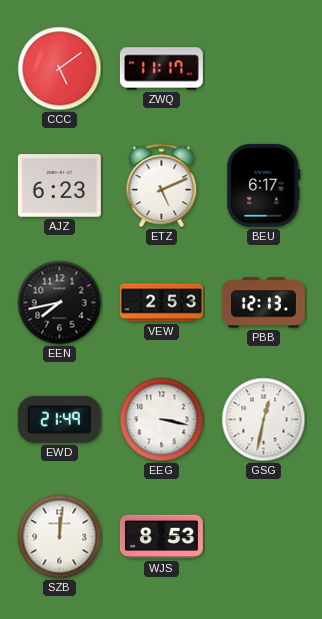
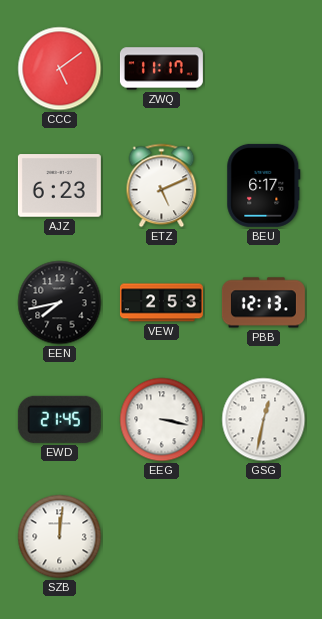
EWD: 21:49 -> 21:45 (59, 419)
WJS: 8:53 -> none (161, 537)
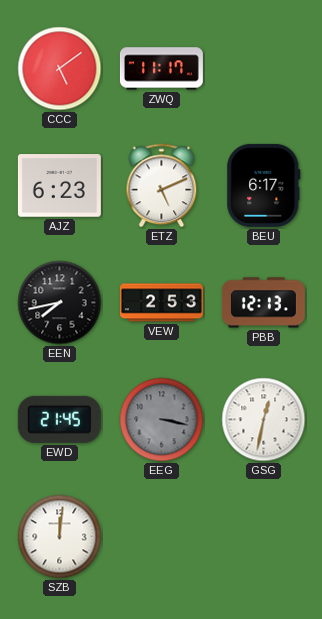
EEG dial: white -> grey (162, 420)
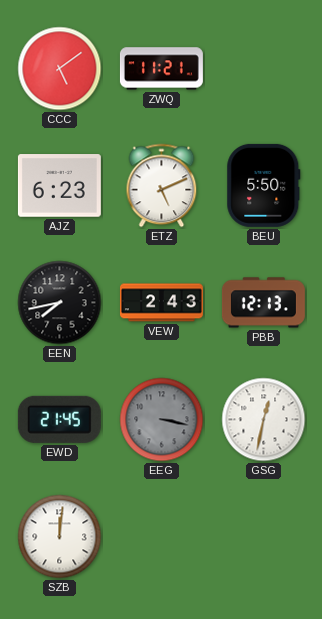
ZWQ: 11:17 -> 11:21 (161, 69)
BEU: 6:17 -> 5:50 (264, 185)
VEW: 2:53 -> 2:43 (161, 303)
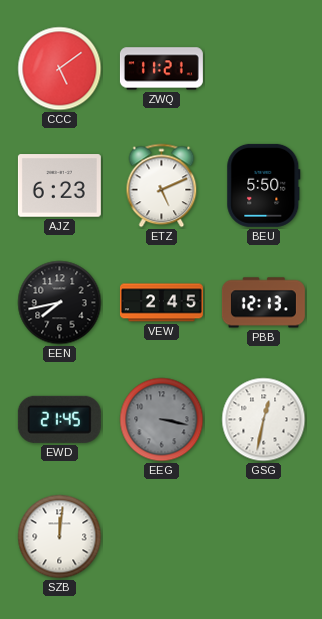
VEW: 2:43 -> 2:45 (161, 303)
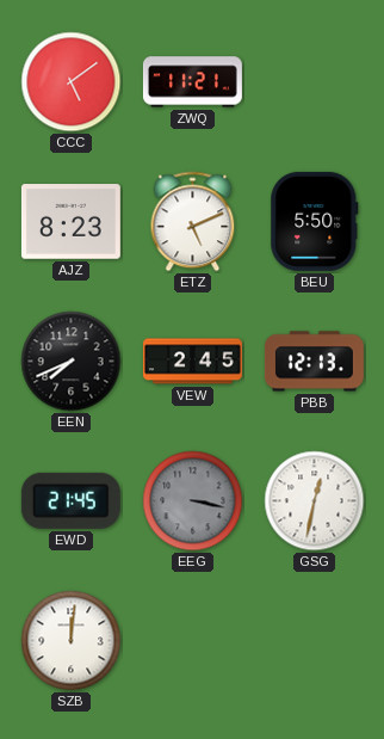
AJZ: 6:23 -> 8:23 (70, 222)
EEN: 7:43 -> 7:41 (72, 362)
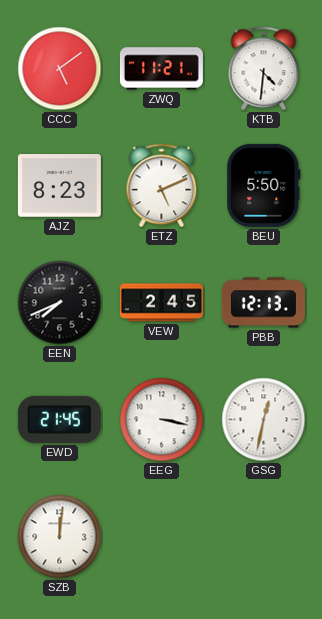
KTB: none -> 4:31 (264, 69)
EEG dial: grey -> white (162, 420)
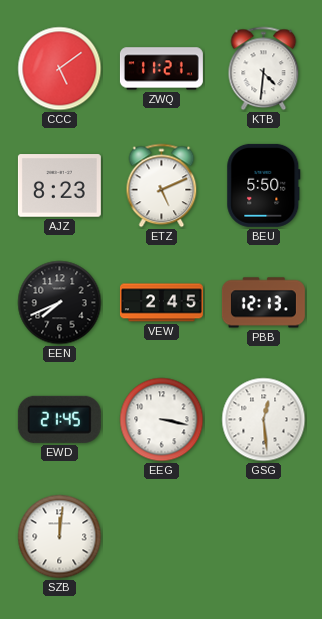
GSG: 12:32 -> 12:29 (264, 420)
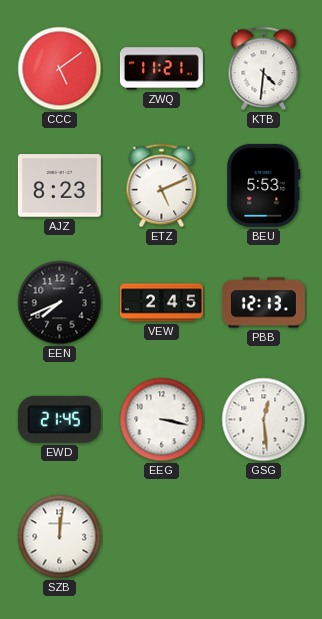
BEU: 5:50 -> 5:53 (264, 185)
